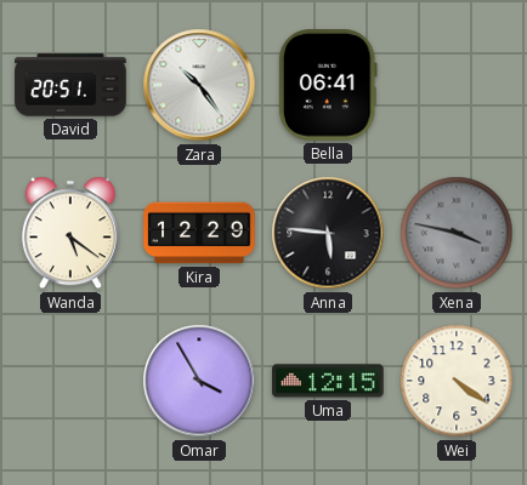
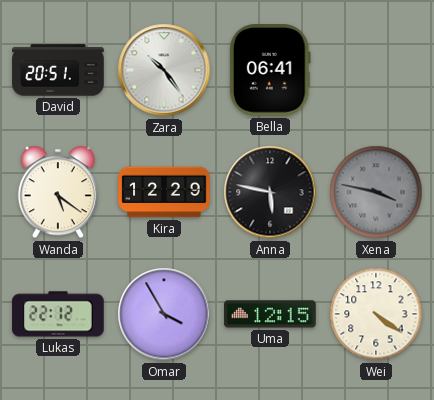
Anna: 5:46 -> 5:47 (270, 192)
Lukas: none -> 22:12 (58, 314)
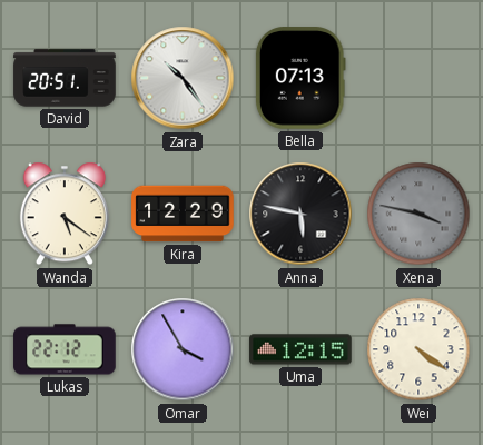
Bella: 06:41 -> 07:13 (300, 78)
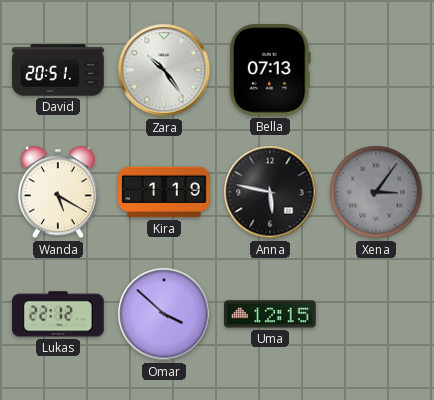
Wanda: 5:21 -> 5:20 (58, 192)
Kira: 12:29 -> 1:19 (164, 192)
Xena: 3:47 -> 3:06 (376, 192)
Omar: 3:55 -> 3:52 (164, 314)
Wei: 4:21 -> none (418, 349)
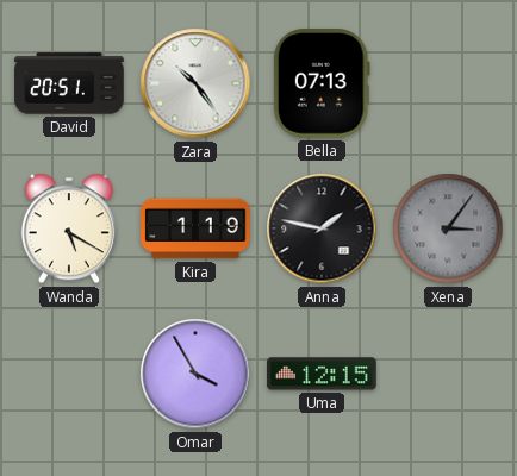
Anna: 5:47 -> 1:47 (322, 228)
Lukas: 22:12 -> none (58, 314)
Omar: 3:52 -> 3:55 (195, 374)
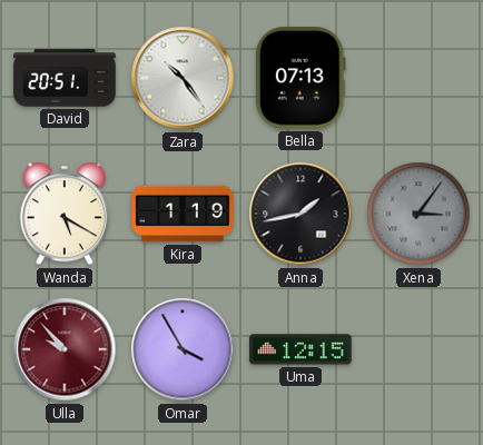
Anna: 1:47 -> 1:43 (300, 214)
Ulla: none -> 9:53 (65, 349)
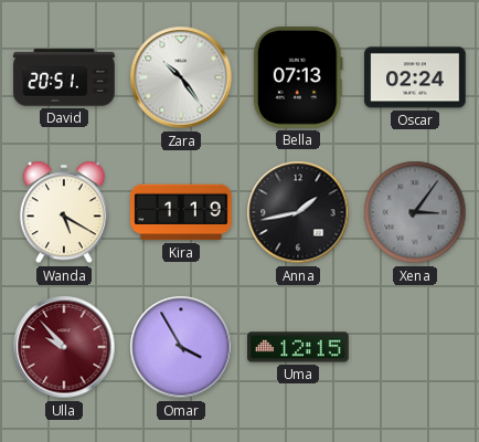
Oscar: none -> 02:24 (415, 77)
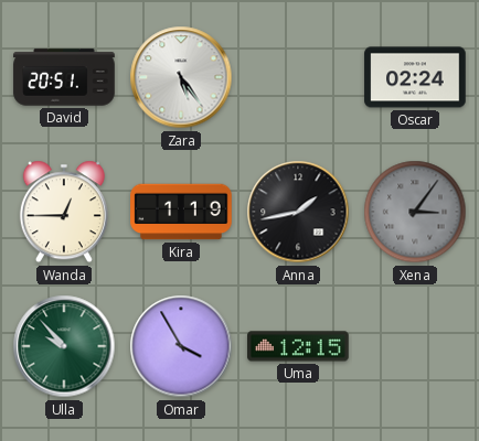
Zara: 10:24 -> 5:24 (181, 77)
Bella: 07:13 -> none (298, 77)
Wanda: 5:20 -> 12:45 (64, 212)
Ulla dial: burgundy -> green (64, 346)
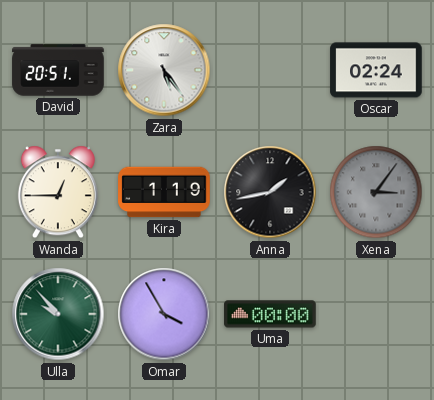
Uma: 12:15 -> 00:00 (270, 314)
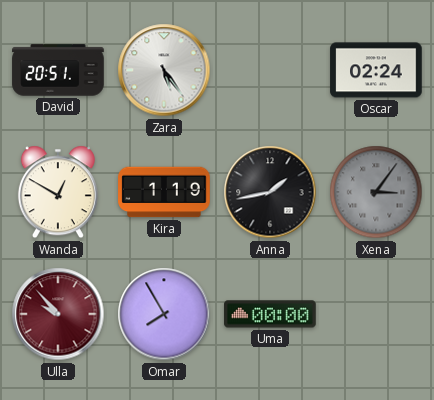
Wanda: 12:45 -> 12:50 (58, 192)
Ulla dial: green -> burgundy (58, 314)
Omar: 3:55 -> 7:55 (164, 314)
